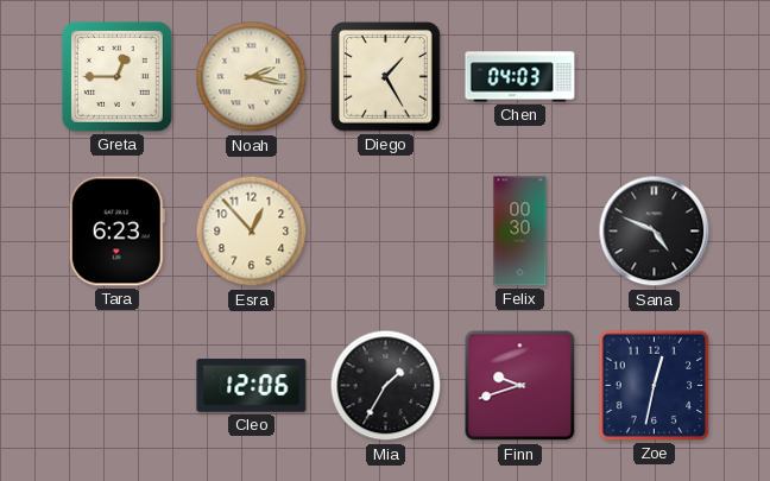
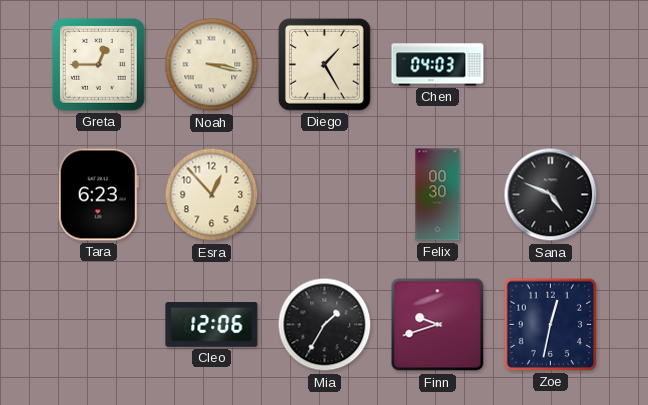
Noah: 2:17 -> 3:17 (212, 65)
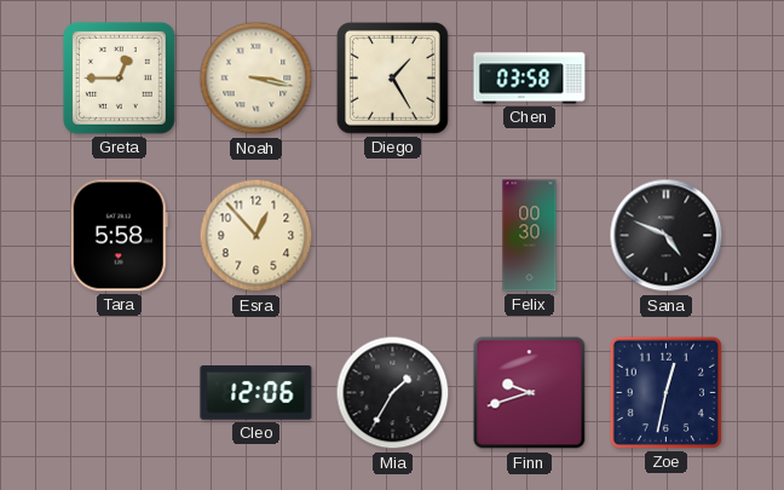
Chen: 04:03 -> 03:58 (530, 79)
Tara: 6:23 -> 5:58 (119, 236)
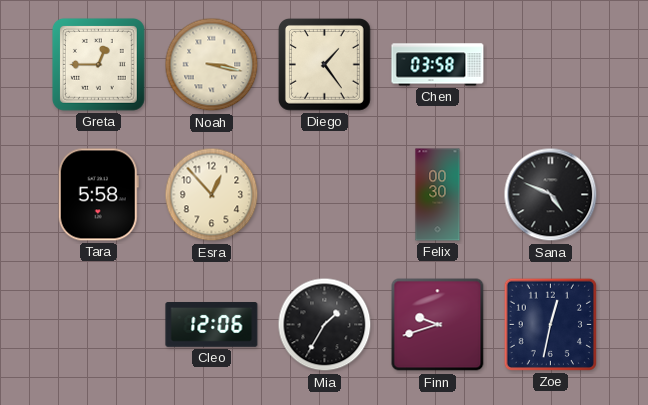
Diego: 1:25 -> 1:24 (325, 65)
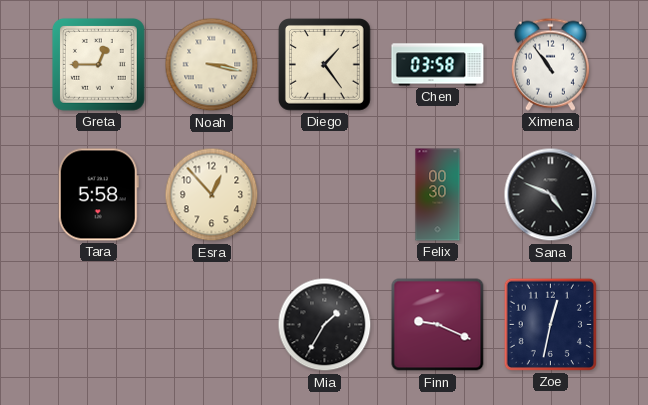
Ximena: none -> 10:54 (550, 64)
Cleo: 12:06 -> none (212, 325)
Finn: 9:42 -> 9:19 (438, 325)
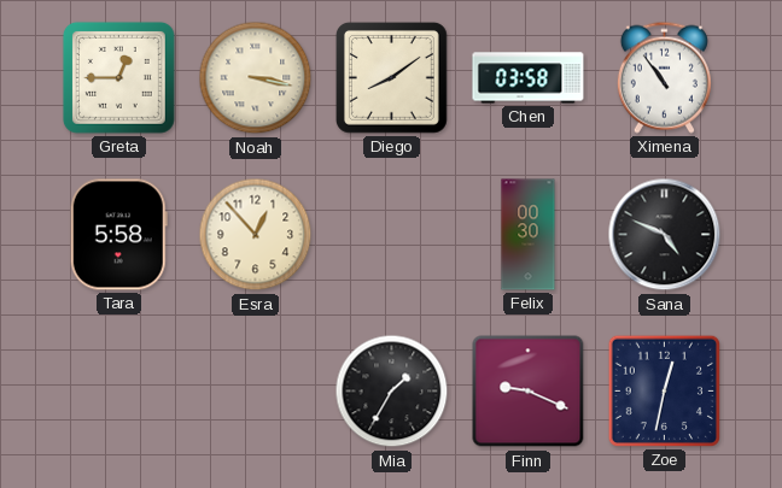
Diego: 1:24 -> 8:09 (392, 78)
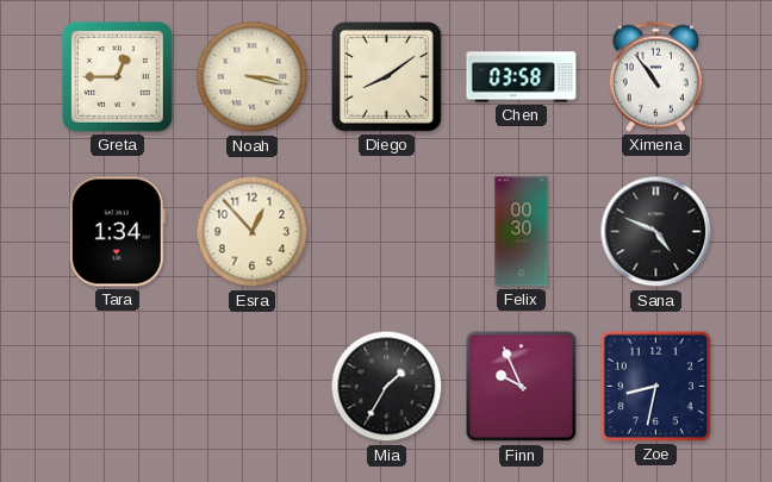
Tara: 5:58 -> 1:34 (117, 232)
Finn: 9:19 -> 9:56 (522, 387)
Zoe: 12:32 -> 8:32 (655, 386)
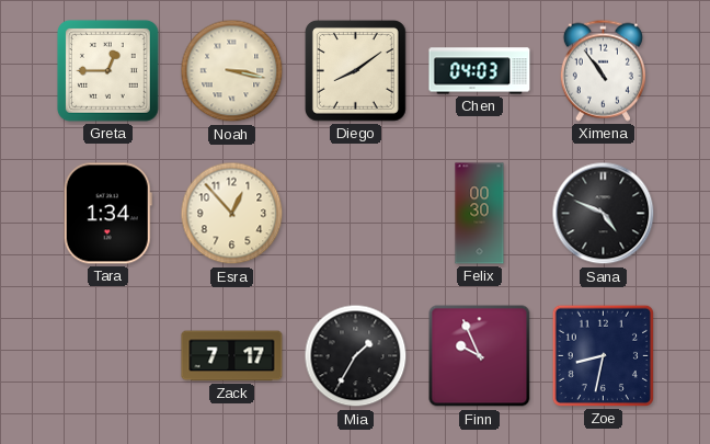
Chen: 03:58 -> 04:03 (480, 71)
Zack: none -> 7:17 (232, 356)
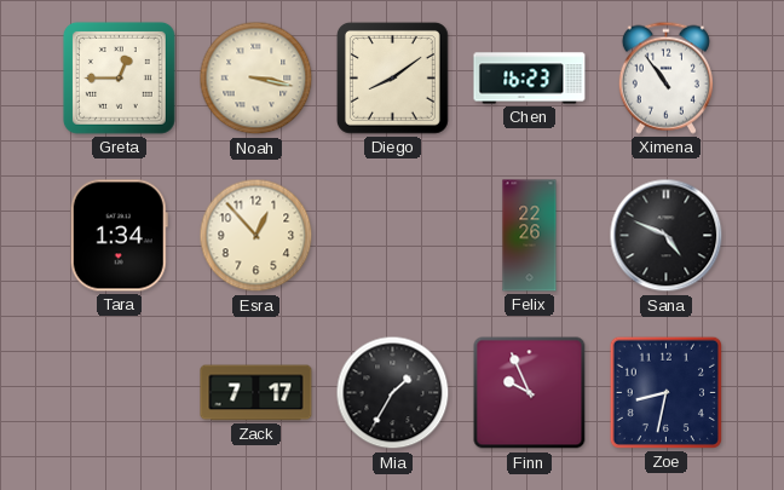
Chen: 04:03 -> 16:23 (530, 79)
Felix: 00:30 -> 22:26 (530, 236)
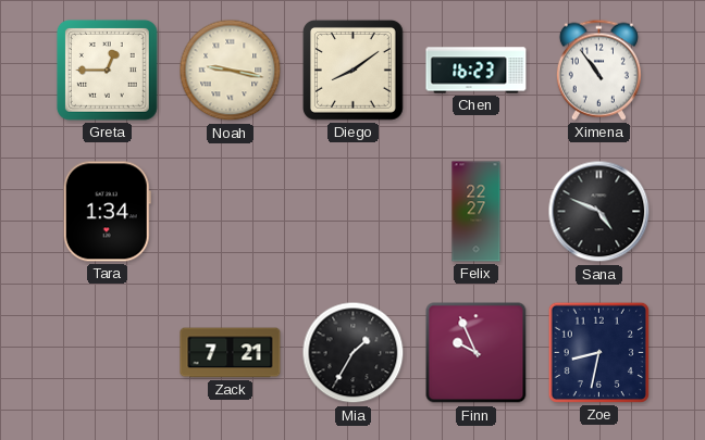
Noah: 3:17 -> 9:17 (231, 71)
Esra: 12:53 -> none (256, 236)
Felix: 22:26 -> 22:27 (477, 212)
Zack: 7:17 -> 7:21 (231, 353)
